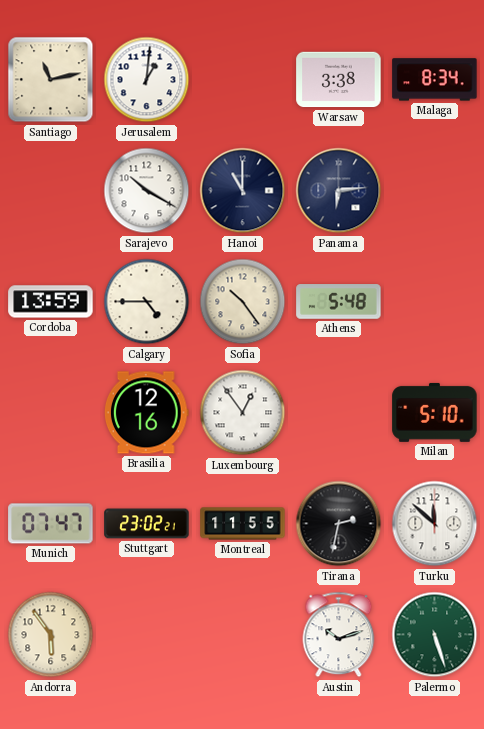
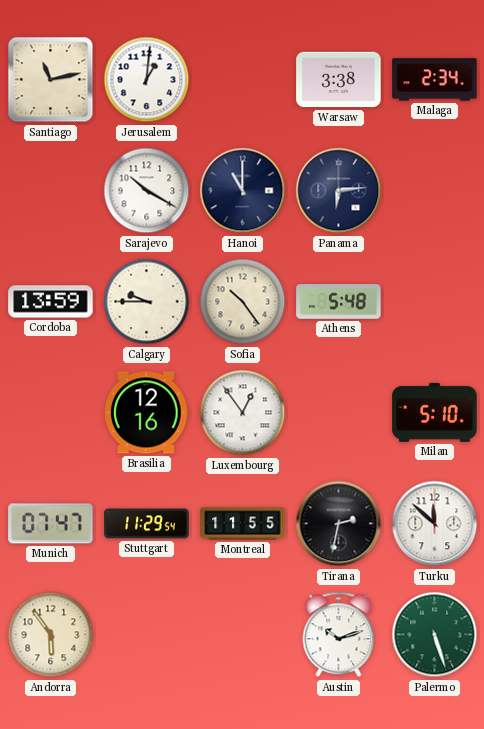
Malaga: 8:34 -> 2:34 (435, 80)
Calgary: 4:45 -> 9:45 (147, 302)
Stuttgart: 23:02 -> 11:29 (147, 524)
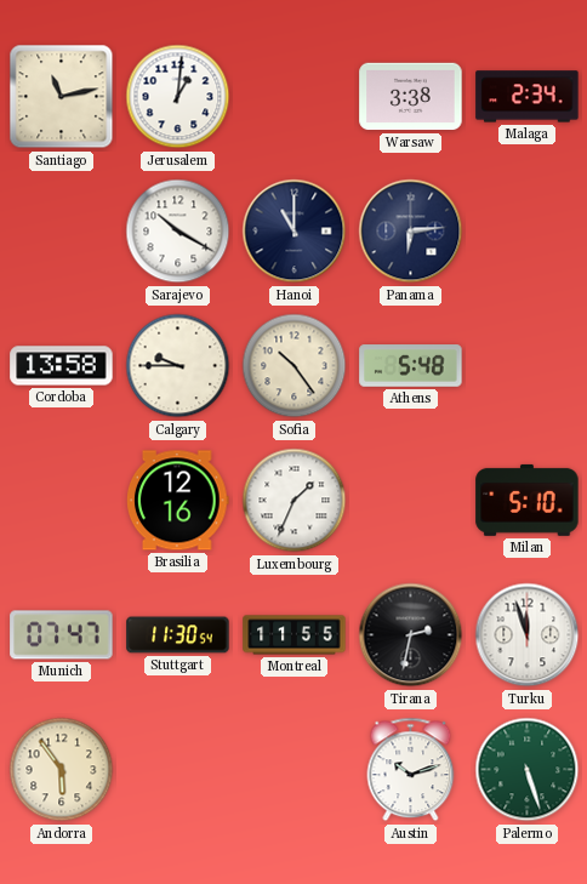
Cordoba: 13:59 -> 13:58 (62, 366)
Luxembourg: 12:54 -> 1:34 (295, 501)
Stuttgart: 11:29 -> 11:30 (178, 635)
Turku: 11:52 -> 11:57 (528, 635)
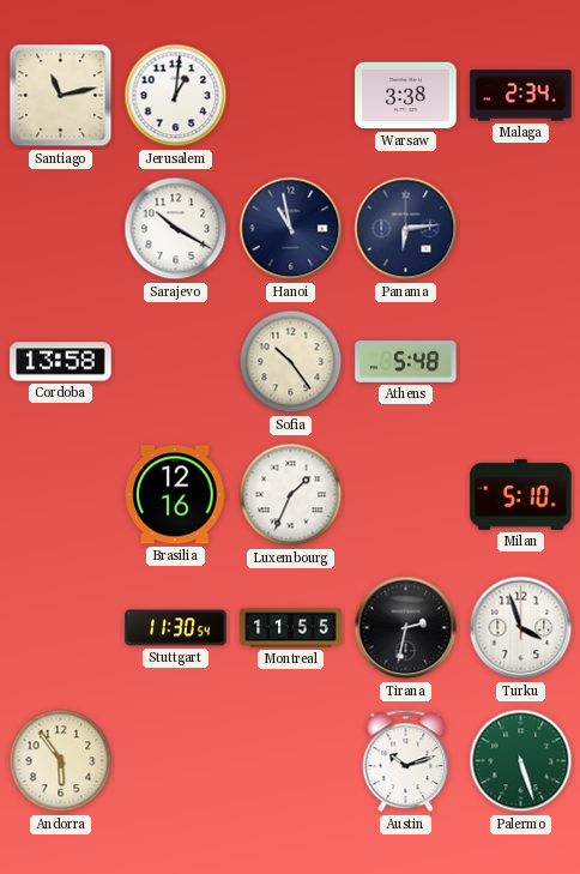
Hanoi: 11:00 -> 10:58 (291, 229)
Calgary: 9:45 -> none (178, 366)
Munich: 07:47 -> none (62, 635)
Turku: 11:57 -> 3:57 (521, 628)
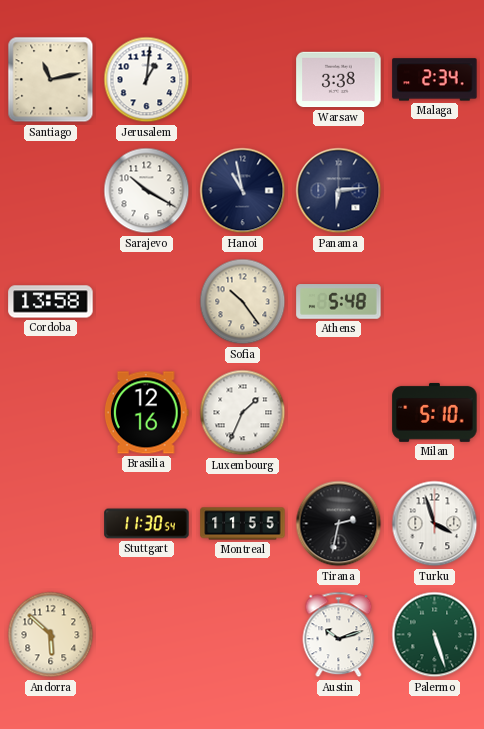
Andorra: 5:54 -> 5:52 (51, 635)
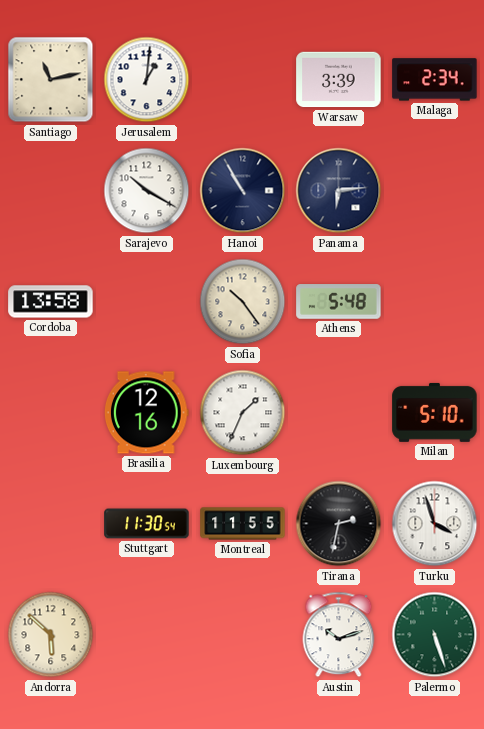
Warsaw: 3:38 -> 3:39 (339, 80)
Hanoi: 10:58 -> 10:55 (243, 191)
